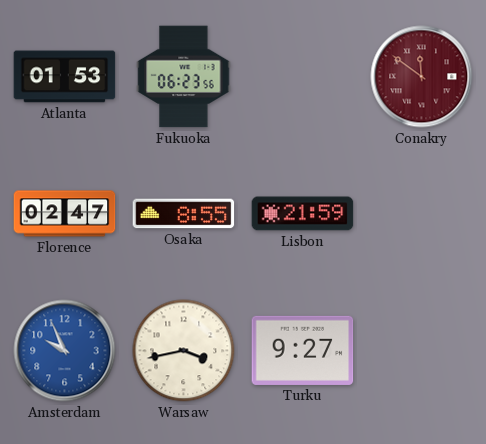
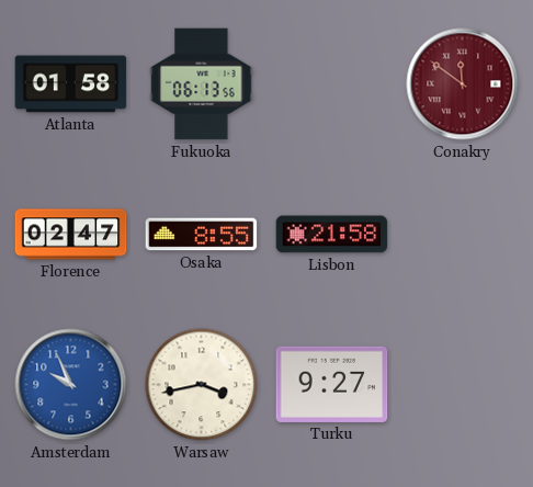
Atlanta: 01:53 -> 01:58 (71, 84)
Fukuoka: 06:23 -> 06:13 (202, 84)
Lisbon: 21:59 -> 21:58 (332, 235)
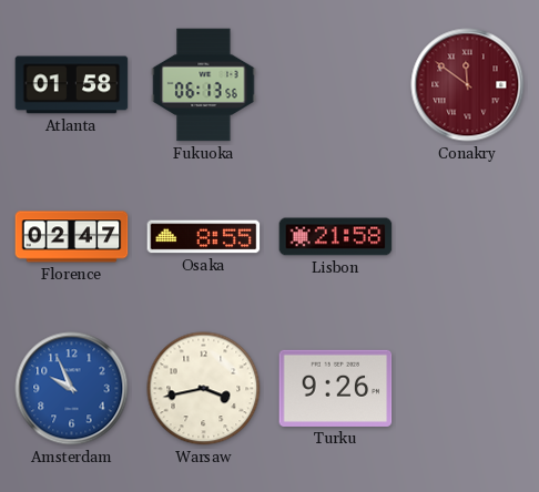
Turku: 9:27 -> 9:26 (336, 388)
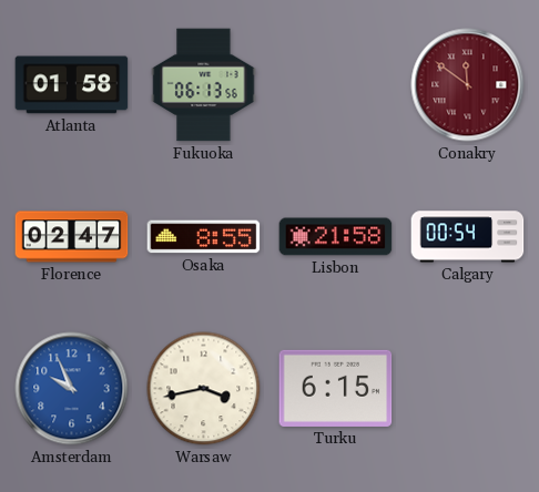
Calgary: none -> 00:54 (468, 237)
Turku: 9:26 -> 6:15 (336, 388)
